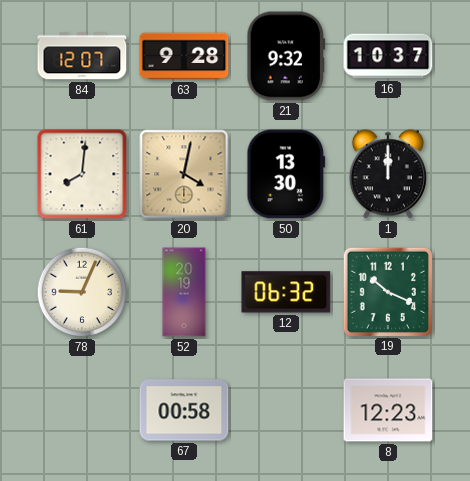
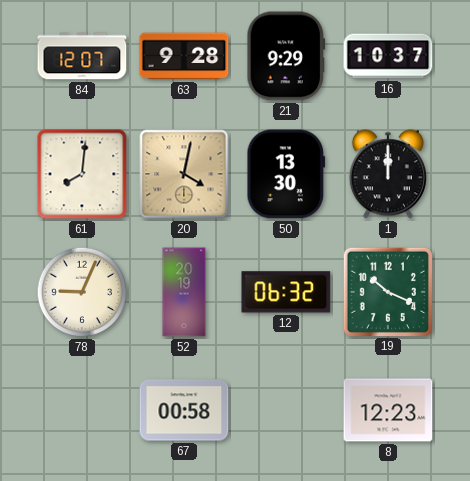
21: 9:32 -> 9:29 (286, 56)
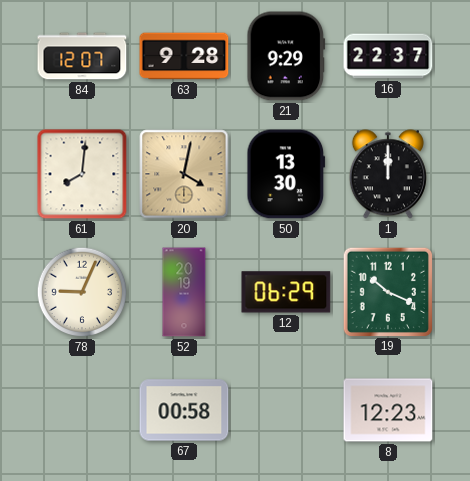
16: 10:37 -> 22:37 (388, 56)
12: 06:32 -> 06:29 (286, 292)
